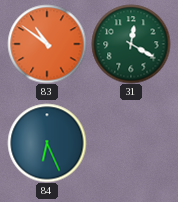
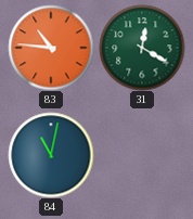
83: 10:51 -> 10:46 (51, 48)
84: 6:26 -> 11:02 (51, 155)
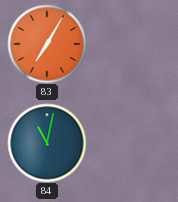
83: 10:46 -> 7:05 (47, 44)
31: 12:20 -> none (142, 48)
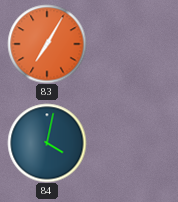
84: 11:02 -> 4:02 (47, 143)
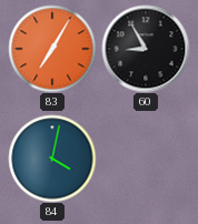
60: none -> 8:55 (146, 49)
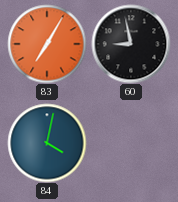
60: 8:55 -> 8:58 (131, 44)
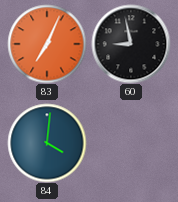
83: 7:05 -> 7:04 (47, 44)
84: 4:02 -> 4:01 (47, 143)
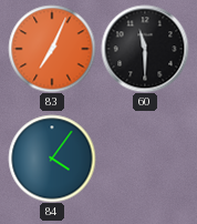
60: 8:58 -> 11:30 (145, 49)
84: 4:01 -> 4:06 (52, 159)
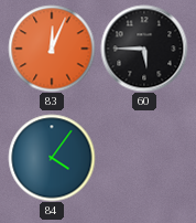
83: 7:04 -> 12:04 (52, 49)
60: 11:30 -> 5:45 (144, 49)
